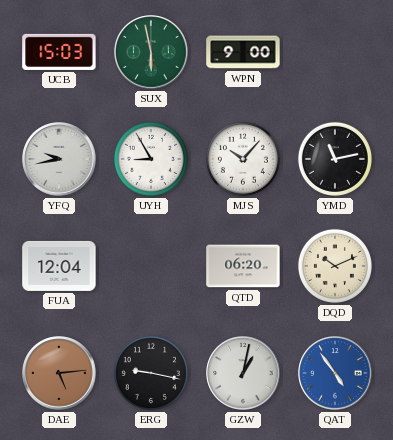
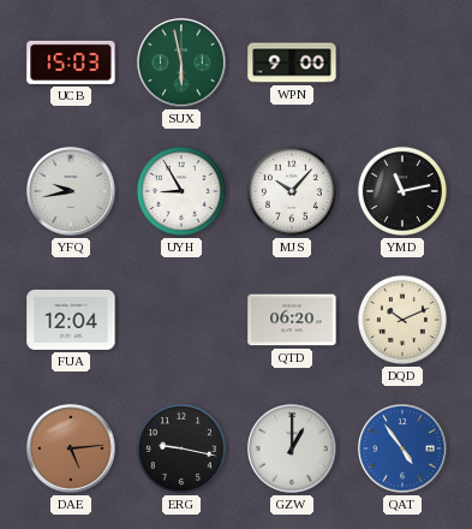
GZW: 1:02 -> 1:00 (292, 448)
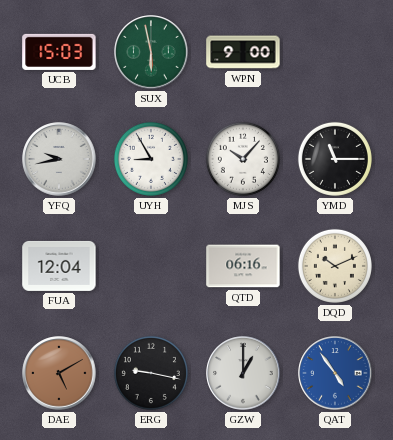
YMD: 11:13 -> 11:15 (335, 159)
QTD: 06:20 -> 06:16 (243, 266)
DAE: 5:14 -> 5:10 (59, 373)
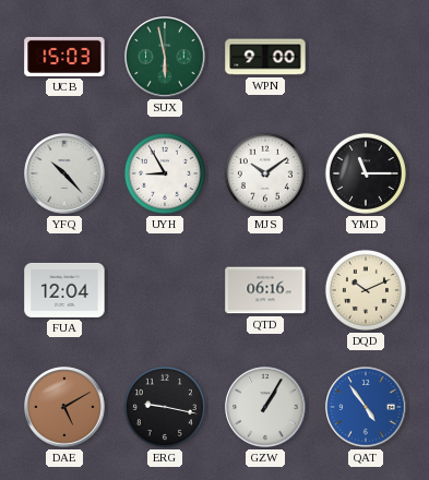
YFQ: 9:43 -> 10:23 (64, 173)
MJS: 10:07 -> 10:09 (265, 173)
GZW: 1:00 -> 1:05 (265, 407)
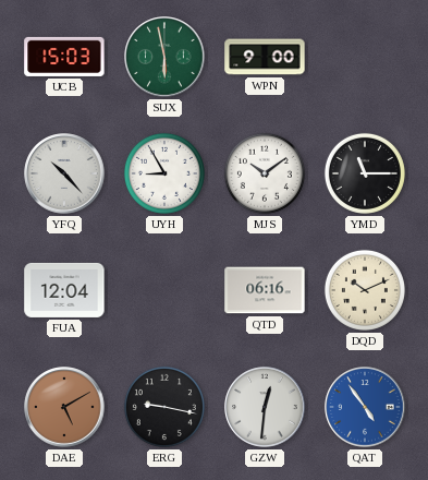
GZW: 1:05 -> 12:31 (265, 407)
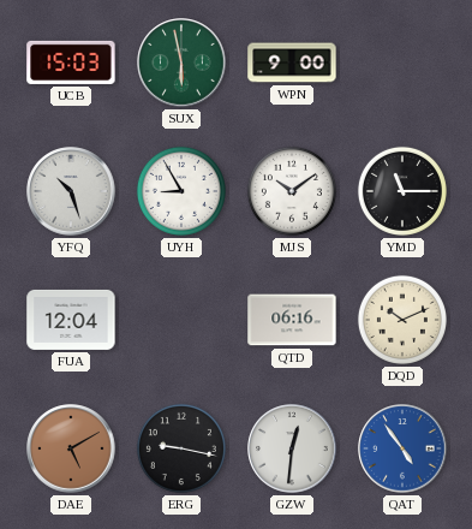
YFQ: 10:23 -> 10:27 (71, 191)
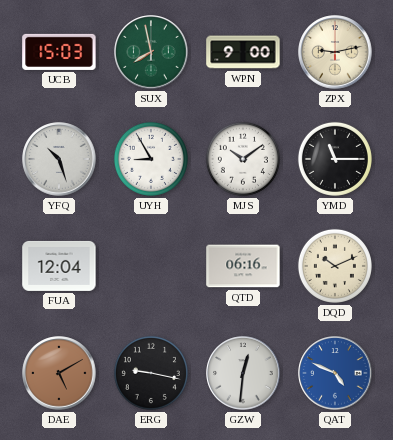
SUX: 5:58 -> 7:58 (151, 52)
ZPX: none -> 9:13 (335, 52)
QAT: 4:54 -> 4:49 (335, 373)
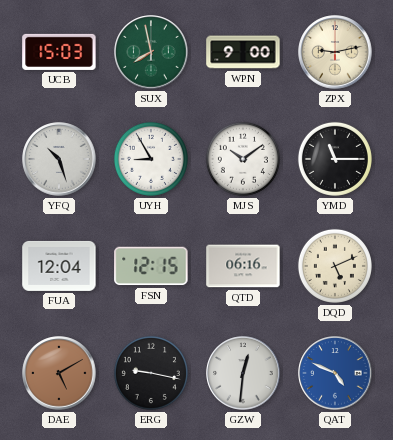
FSN: none -> 12:15 (151, 266)
DQD: 10:11 -> 5:11 (335, 266)
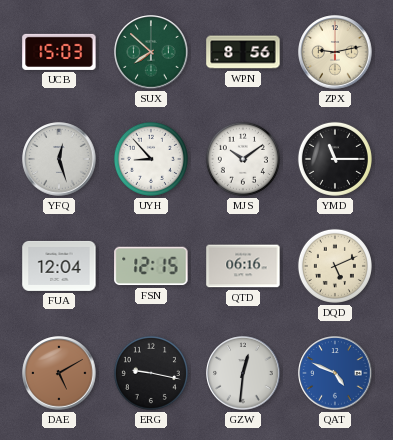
SUX: 7:58 -> 7:52 (151, 52)
WPN: 9:00 -> 8:56 (243, 52)
YFQ: 10:27 -> 12:27 (59, 159)
UYH: 8:55 -> 8:53 (151, 159)
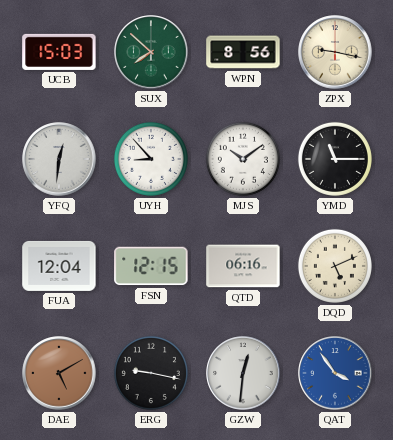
ZPX: 9:13 -> 9:17 (335, 52)
YFQ: 12:27 -> 12:31 (59, 159)
QAT: 4:49 -> 3:54 (335, 373)
